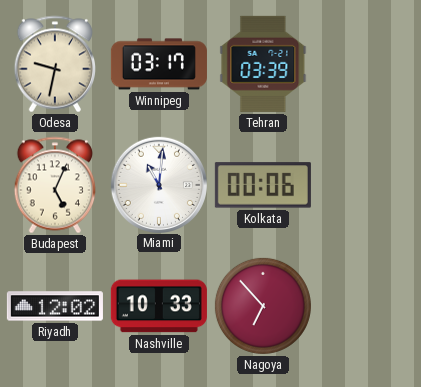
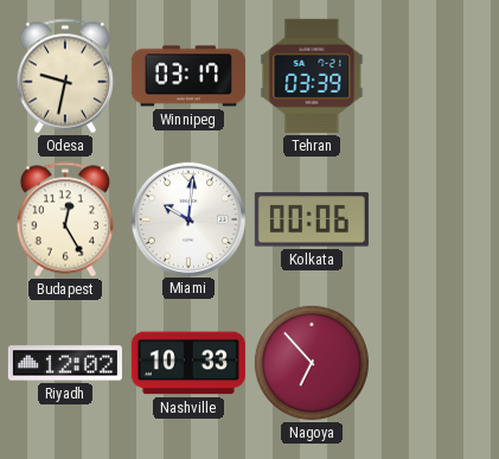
Budapest: 5:04 -> 12:25 (64, 219)
Miami: 11:01 -> 10:01 (187, 218)
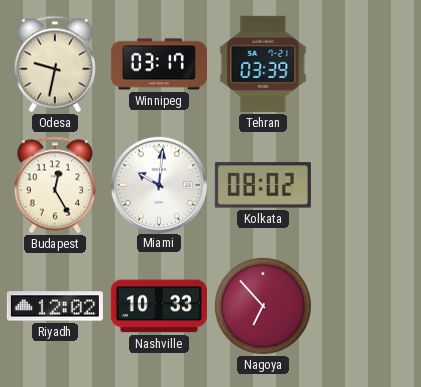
Kolkata: 00:06 -> 08:02 (263, 185)
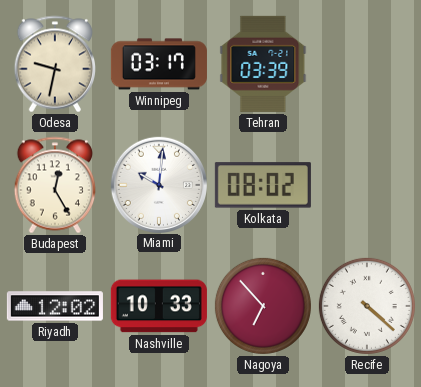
Recife: none -> 4:22 (367, 306)
